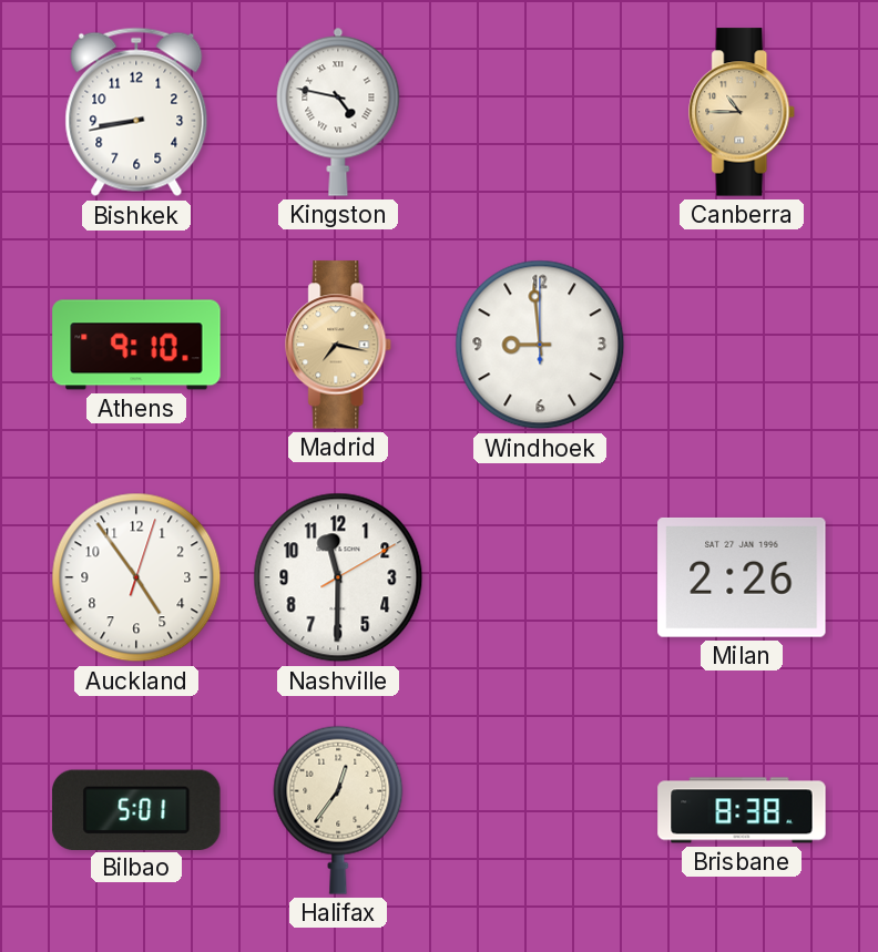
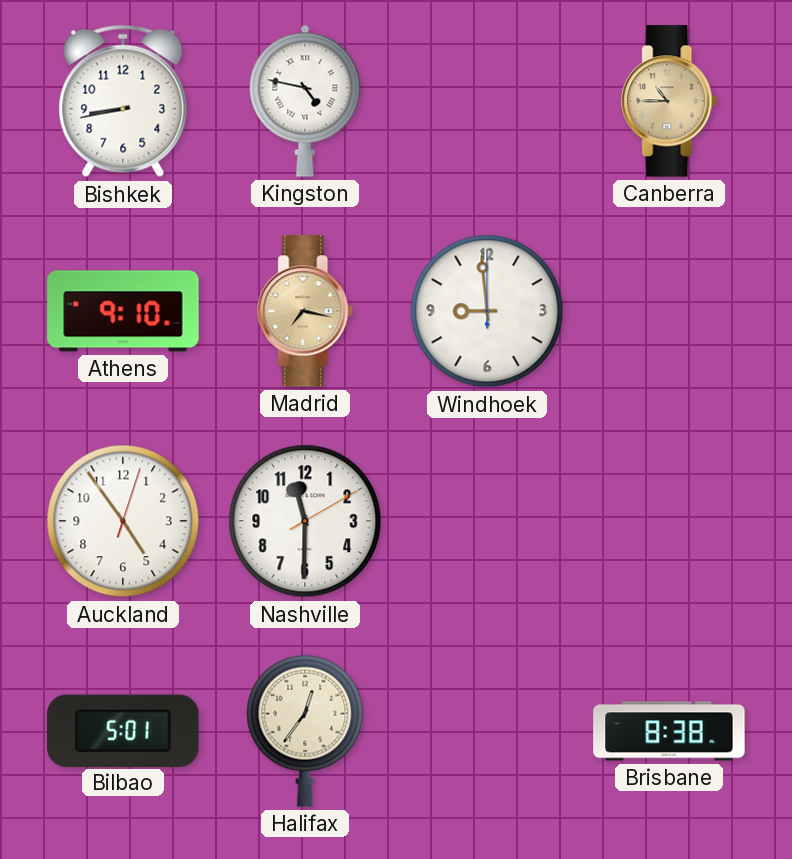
Milan: 2:26 -> none (742, 577)
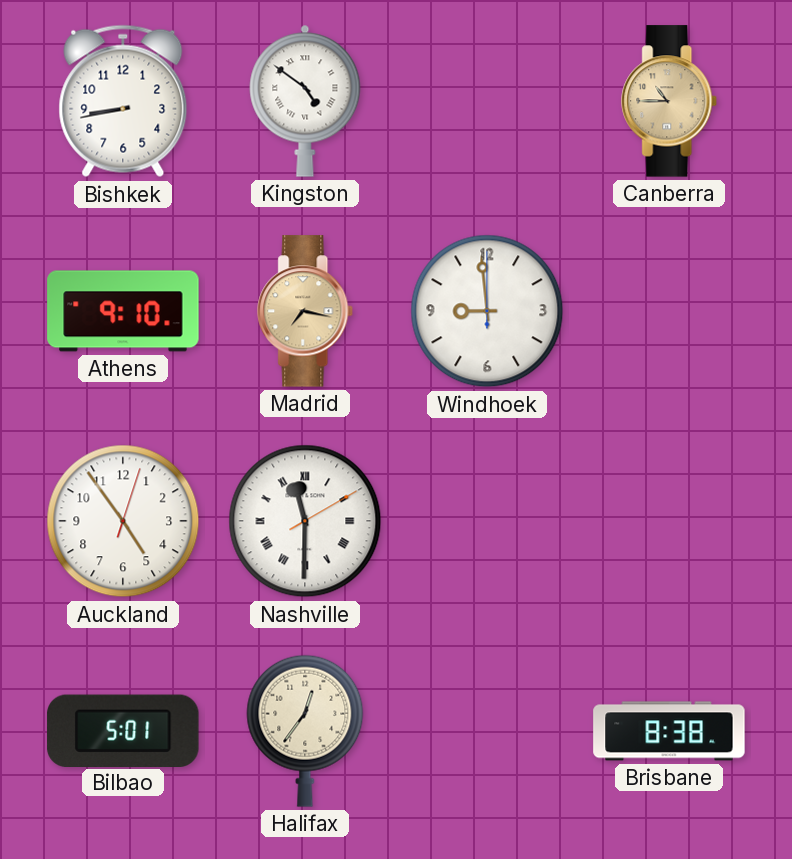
Kingston: 4:47 -> 4:51 (305, 101)
Nashville numerals: Arabic -> Roman (305, 521)
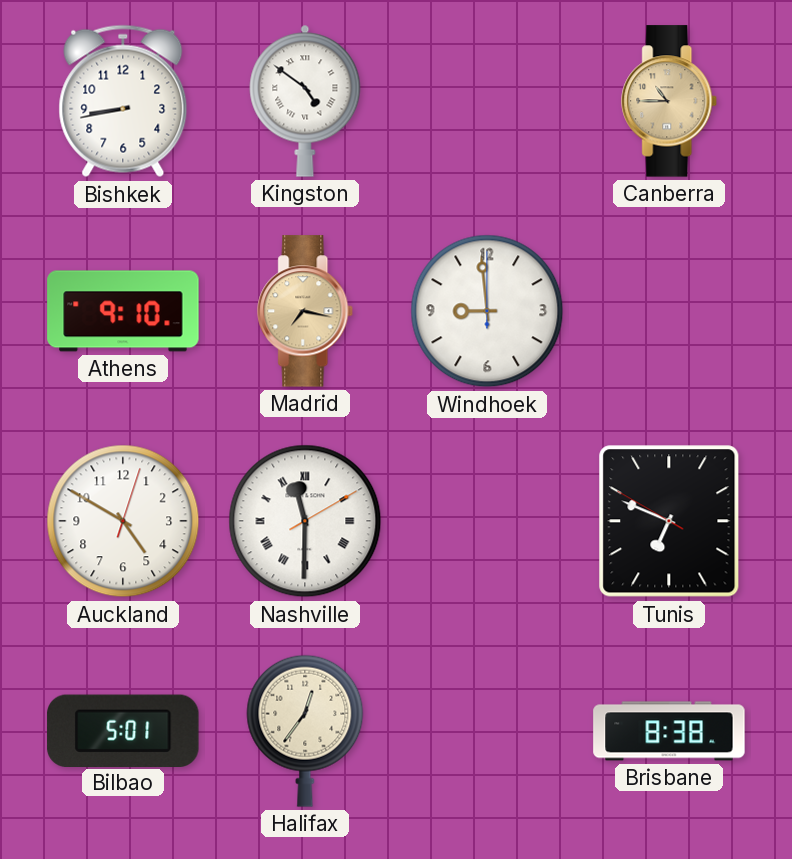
Auckland: 4:54 -> 4:50 (123, 521)
Tunis: none -> 6:48 (669, 521)
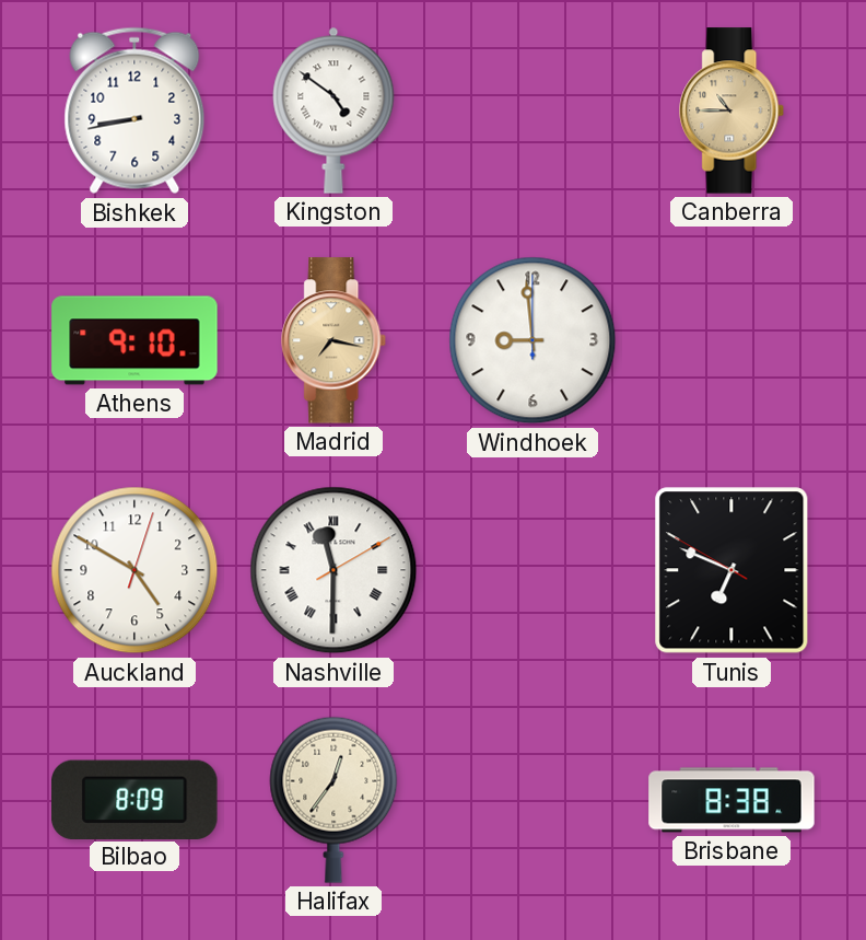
Bilbao: 5:01 -> 8:09 (134, 799)
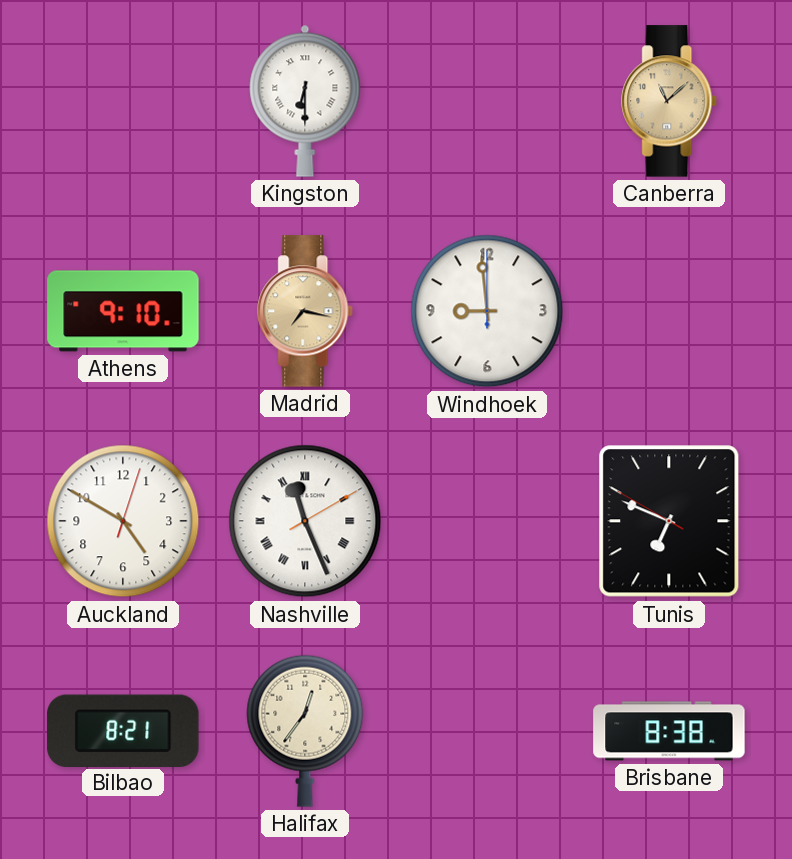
Bishkek: 8:43 -> none (134, 111)
Kingston: 4:51 -> 6:30 (305, 101)
Canberra: 10:45 -> 11:08 (670, 101)
Nashville: 11:30 -> 11:26 (305, 521)
Bilbao: 8:09 -> 8:21 (123, 730)
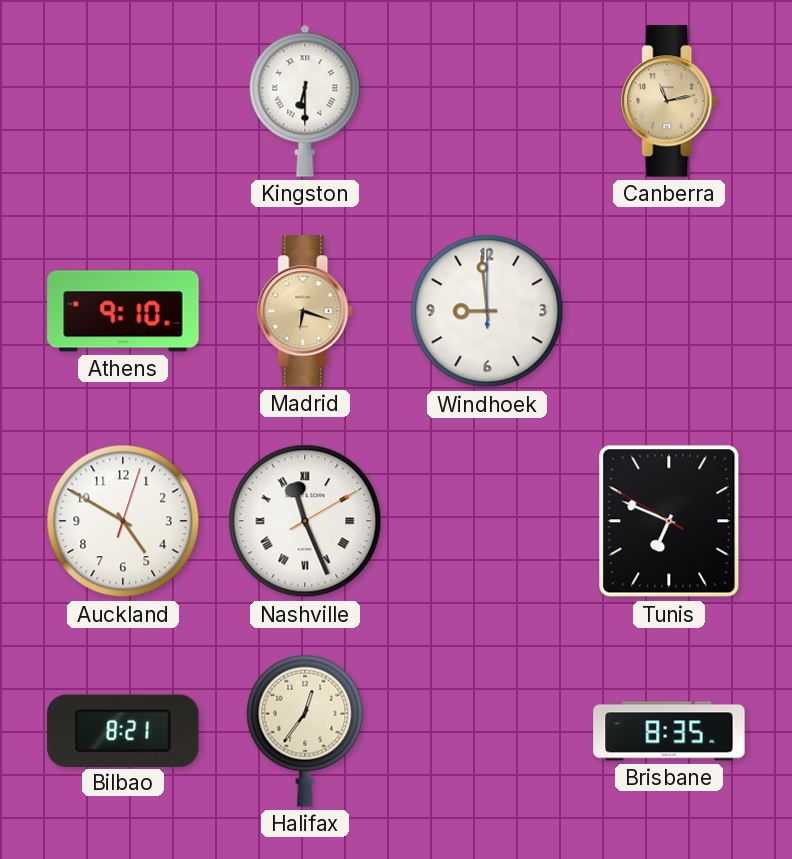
Canberra: 11:08 -> 11:13 (670, 101)
Madrid: 7:17 -> 6:18 (306, 311)
Brisbane: 8:38 -> 8:35 (669, 731)
